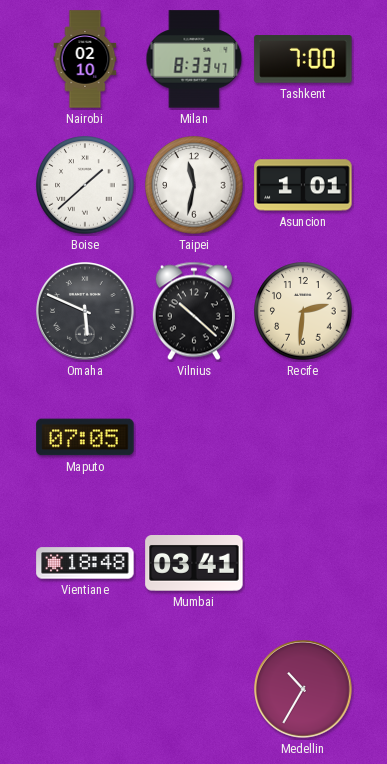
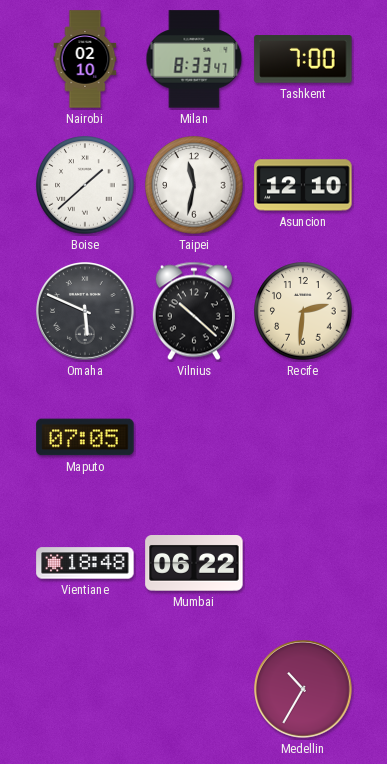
Asuncion: 1:01 -> 12:10 (303, 185)
Mumbai: 03:41 -> 06:22 (194, 564)
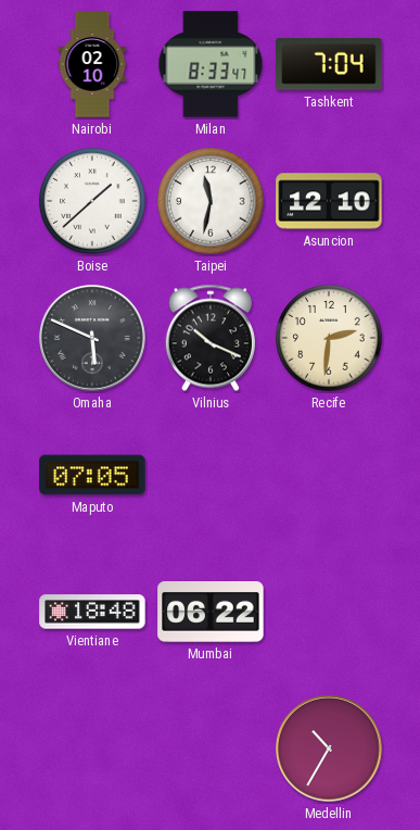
Tashkent: 7:00 -> 7:04 (329, 65)
Vilnius: 10:22 -> 10:19 (211, 338)
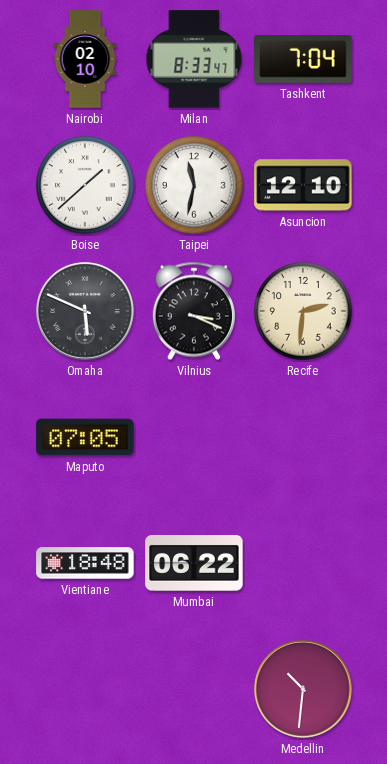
Vilnius: 10:19 -> 3:19 (194, 311)
Medellin: 10:35 -> 10:31 (304, 690)
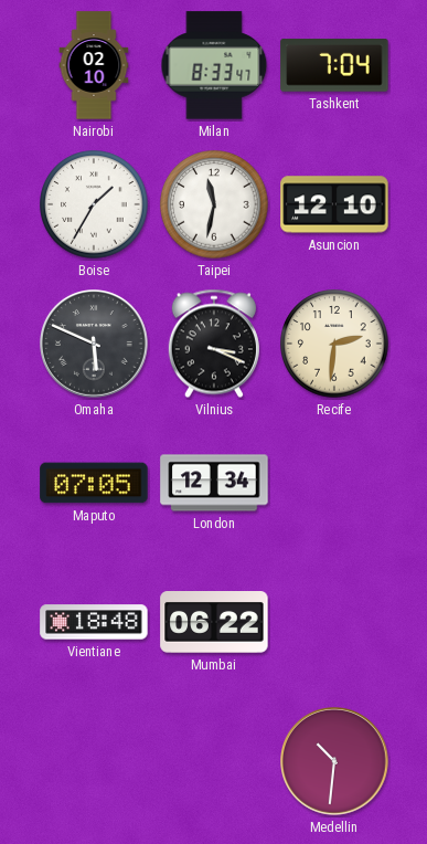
Boise: 1:38 -> 1:35 (94, 204)
London: none -> 12:34 (214, 483)
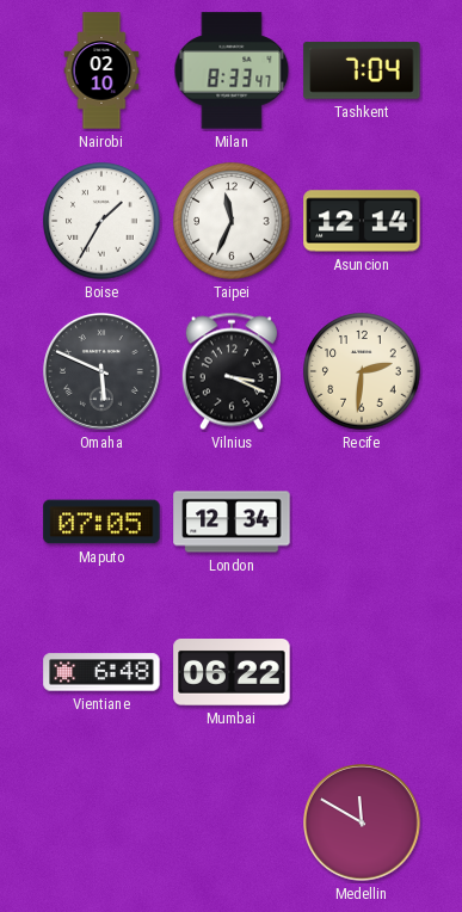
Taipei: 11:32 -> 11:34 (232, 221)
Asuncion: 12:10 -> 12:14 (362, 221)
Vientiane: 18:48 -> 6:48 (101, 672)
Medellin: 10:31 -> 11:50 (363, 824)
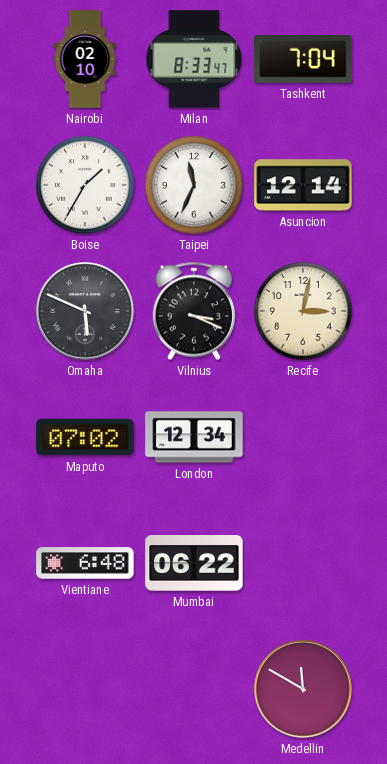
Recife: 2:31 -> 3:02 (303, 311)
Maputo: 07:05 -> 07:02 (85, 437)
